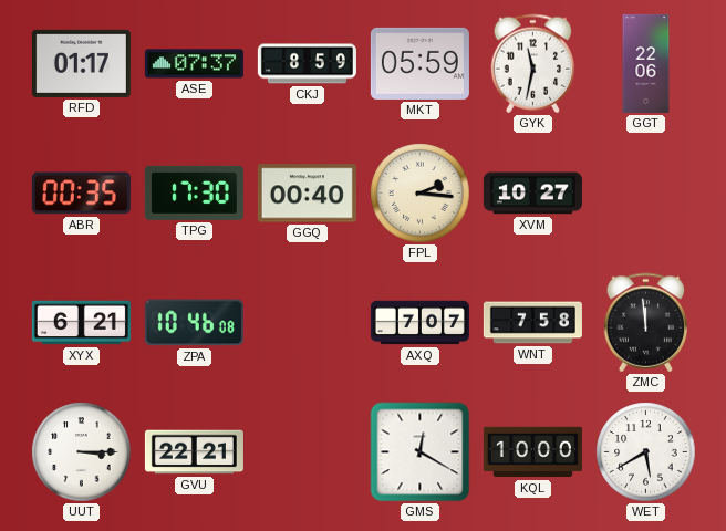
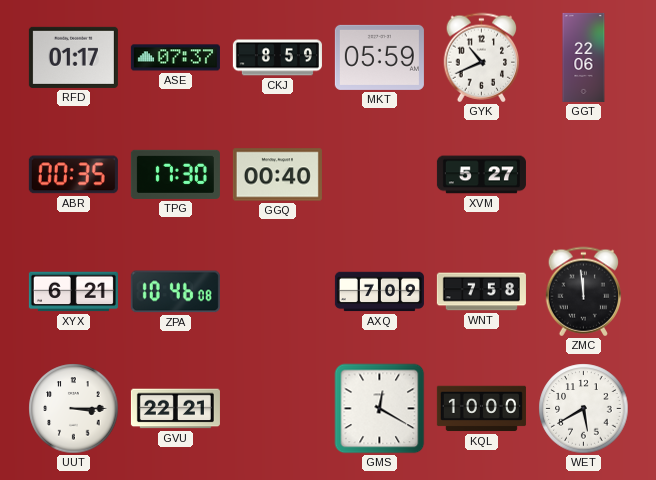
GYK: 11:32 -> 10:41 (482, 58)
FPL: 2:16 -> none (421, 194)
XVM: 10:27 -> 5:27 (481, 175)
AXQ: 7:07 -> 7:09 (379, 292)
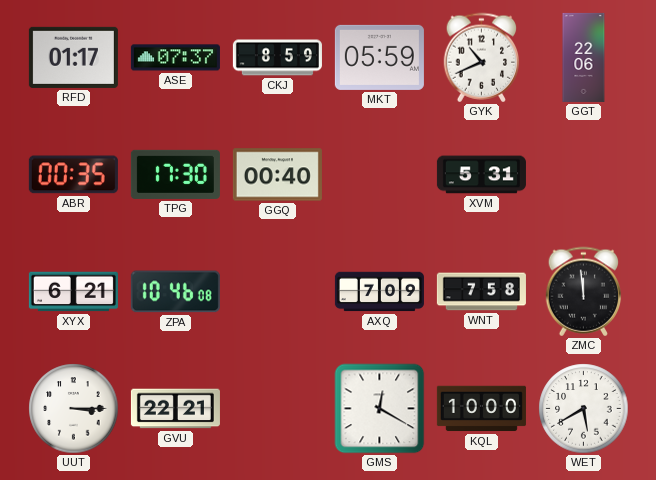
XVM: 5:27 -> 5:31 (481, 175)
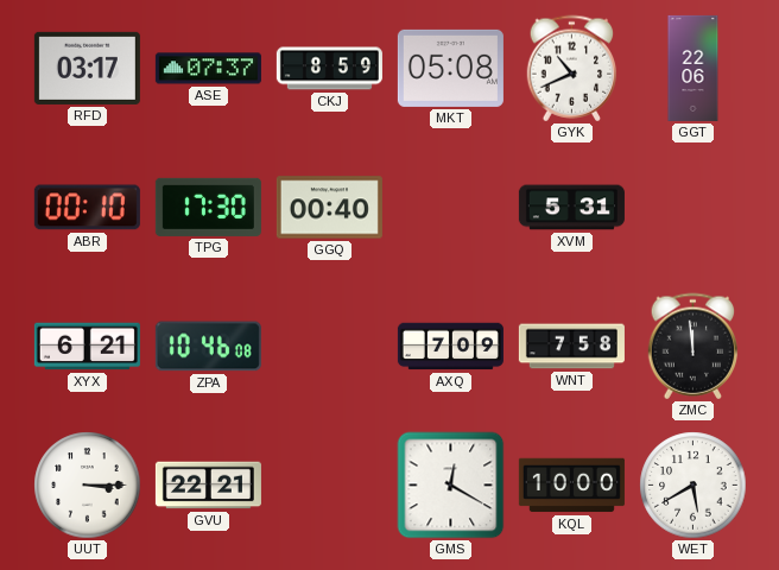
RFD: 01:17 -> 03:17 (87, 68)
MKT: 05:59 -> 05:08 (450, 68)
ABR: 00:35 -> 00:10 (87, 208)
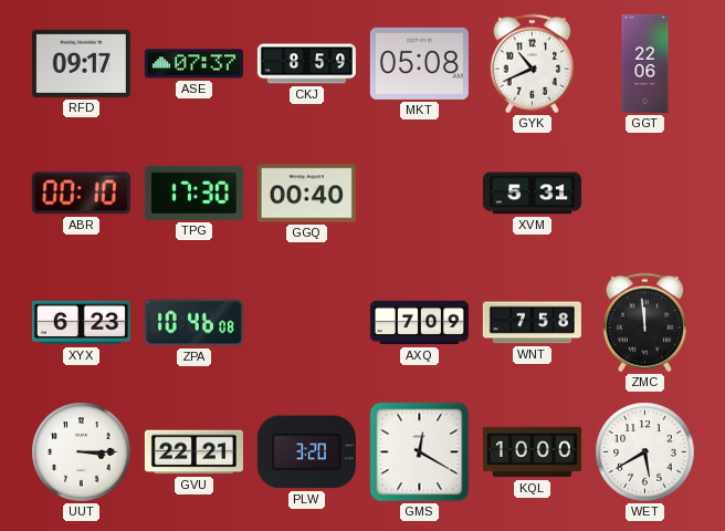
RFD: 03:17 -> 09:17 (81, 63)
XYX: 6:21 -> 6:23 (81, 323)
PLW: none -> 3:20 (306, 452)
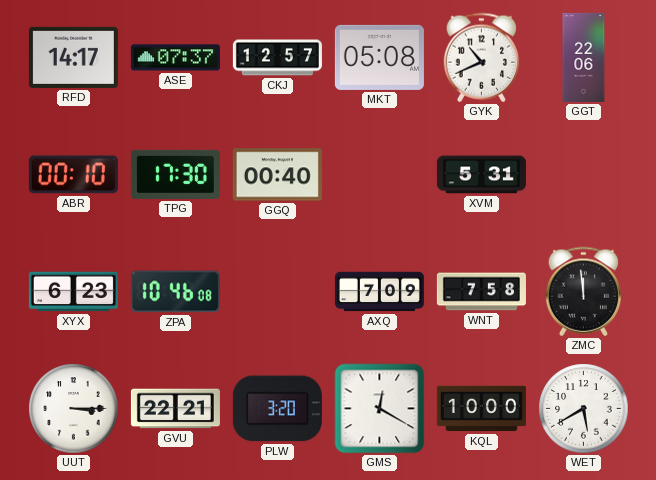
RFD: 09:17 -> 14:17 (73, 57)
CKJ: 8:59 -> 12:57 (277, 58)
